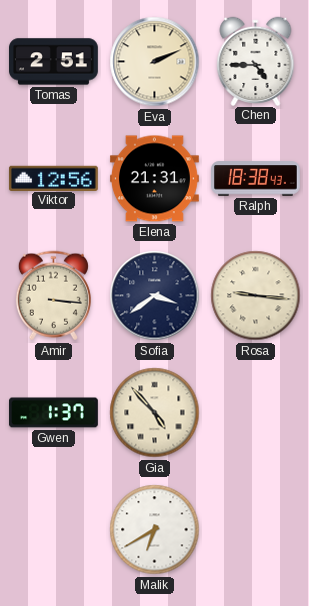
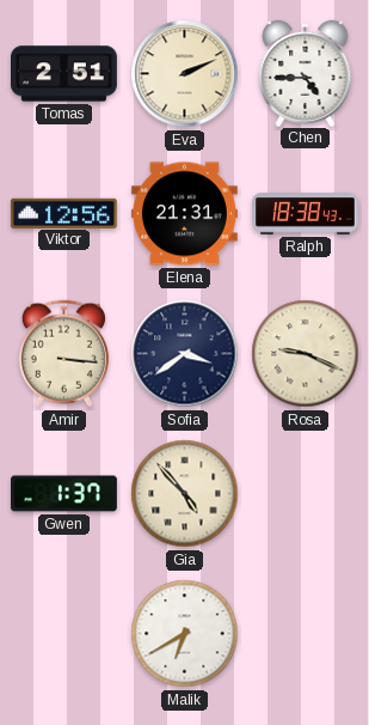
Rosa: 9:16 -> 9:19 (306, 354)
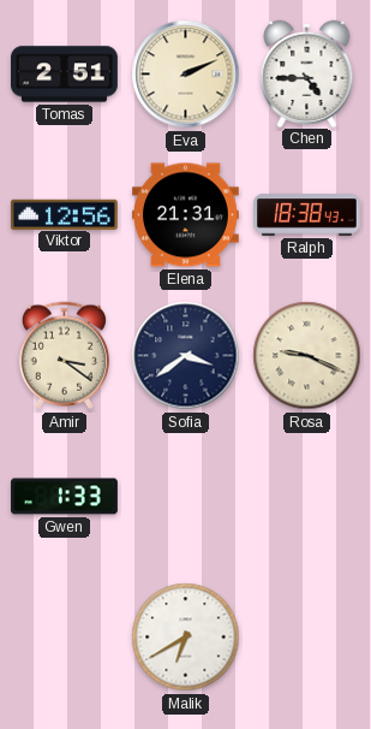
Amir: 3:16 -> 3:21 (64, 356)
Gwen: 1:37 -> 1:33 (65, 497)
Gia: 4:53 -> none (185, 494)
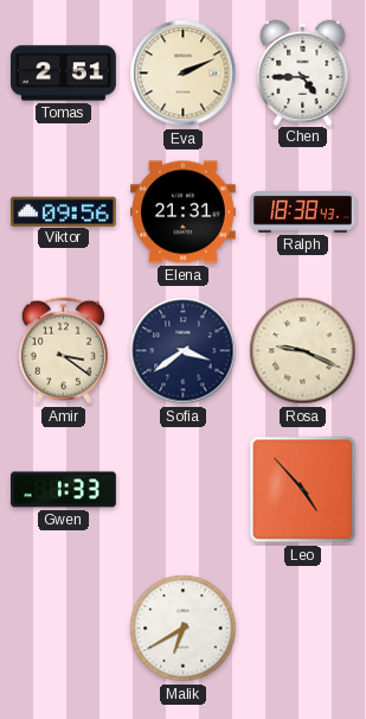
Viktor: 12:56 -> 09:56 (63, 211)
Leo: none -> 4:53 (303, 490)
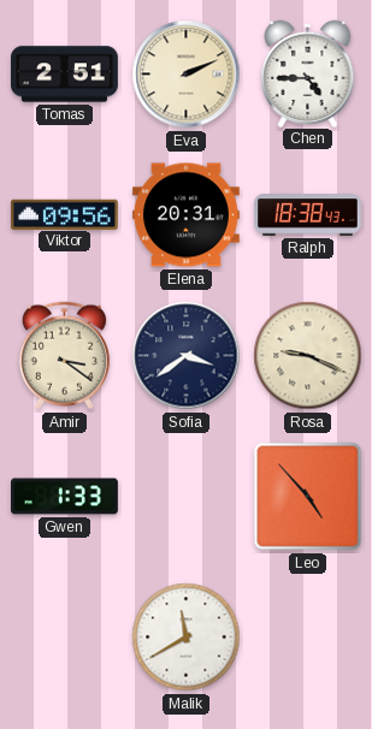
Elena: 21:31 -> 20:31 (185, 215)
Malik: 6:40 -> 11:40 (187, 638)
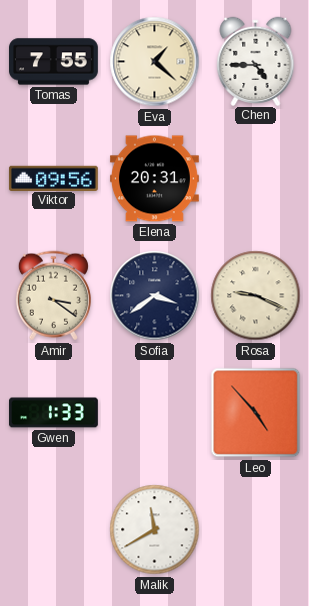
Tomas: 2:51 -> 7:55 (54, 62)
Eva: 2:11 -> 1:22 (155, 62)
Ralph: 18:38 -> none (308, 215)
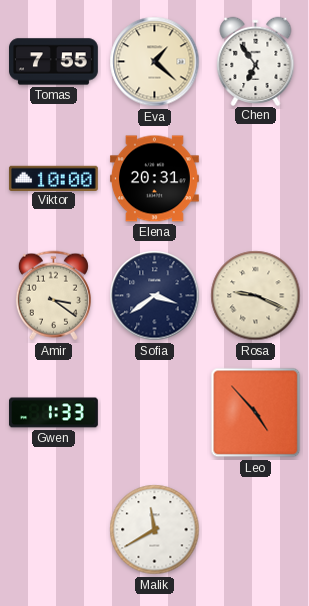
Chen: 4:45 -> 6:54 (256, 61)
Viktor: 09:56 -> 10:00 (53, 178)
